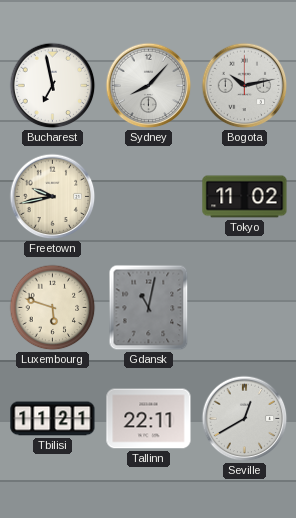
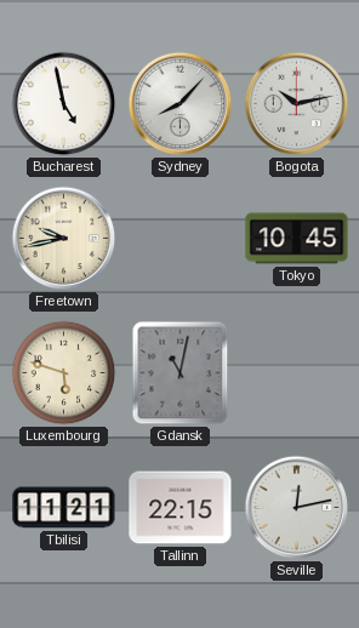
Bucharest: 6:58 -> 4:58 (64, 104)
Tokyo: 11:02 -> 10:45 (297, 239)
Tallinn: 22:11 -> 22:15 (181, 508)
Seville: 12:40 -> 12:13 (297, 508)
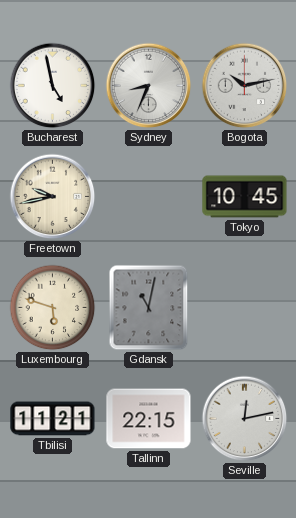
Sydney: 8:07 -> 8:34 (149, 86)
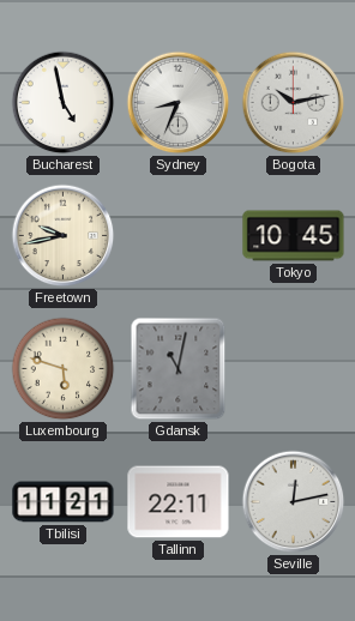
Tallinn: 22:15 -> 22:11 (179, 502)
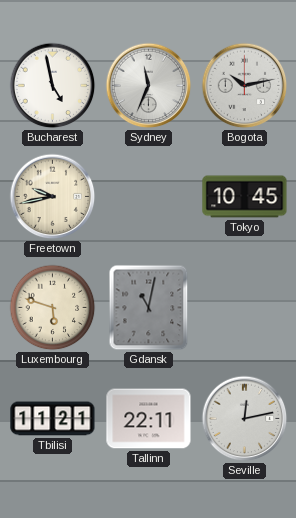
Sydney: 8:34 -> 11:34 (149, 86)
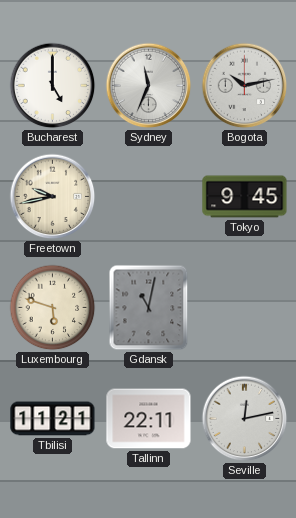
Bucharest: 4:58 -> 5:00 (53, 86)
Tokyo: 10:45 -> 9:45 (245, 197)
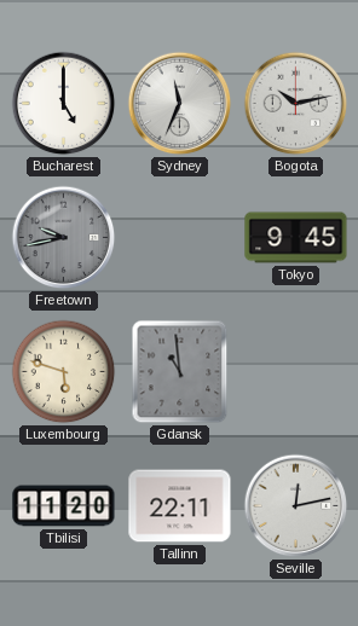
Freetown dial: cream -> grey (64, 238)
Gdansk: 11:02 -> 10:59 (180, 372)
Tbilisi: 11:21 -> 11:20 (64, 506)
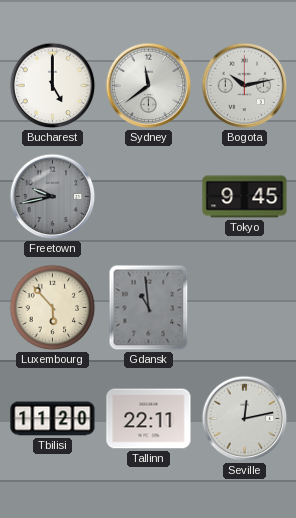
Sydney: 11:34 -> 11:39 (149, 86)
Luxembourg: 5:48 -> 5:53 (53, 308)
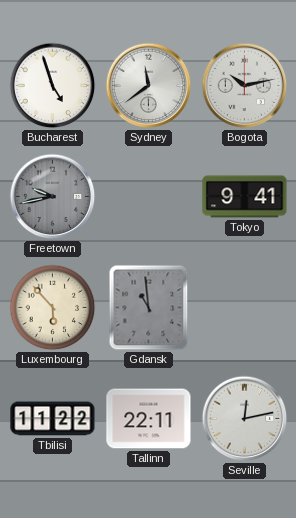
Bucharest: 5:00 -> 4:57 (53, 86)
Tokyo: 9:45 -> 9:41 (245, 197)
Tbilisi: 11:20 -> 11:22 (53, 419)
